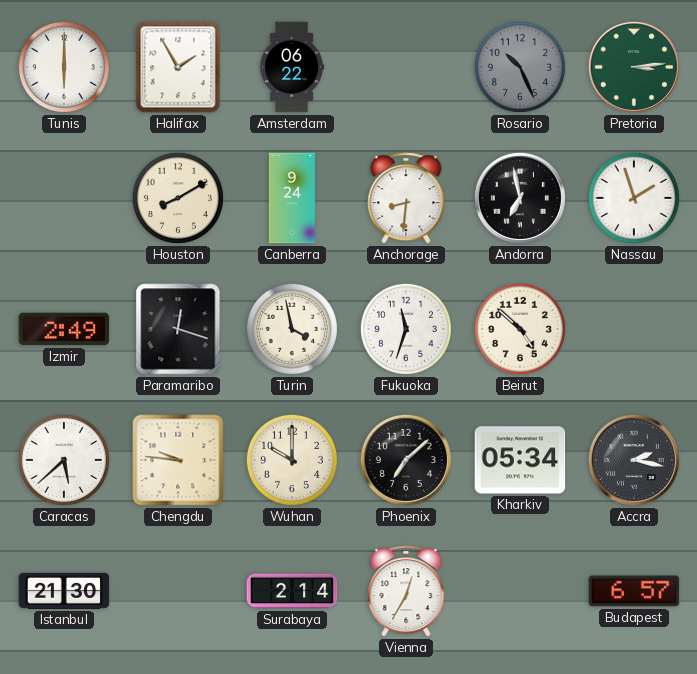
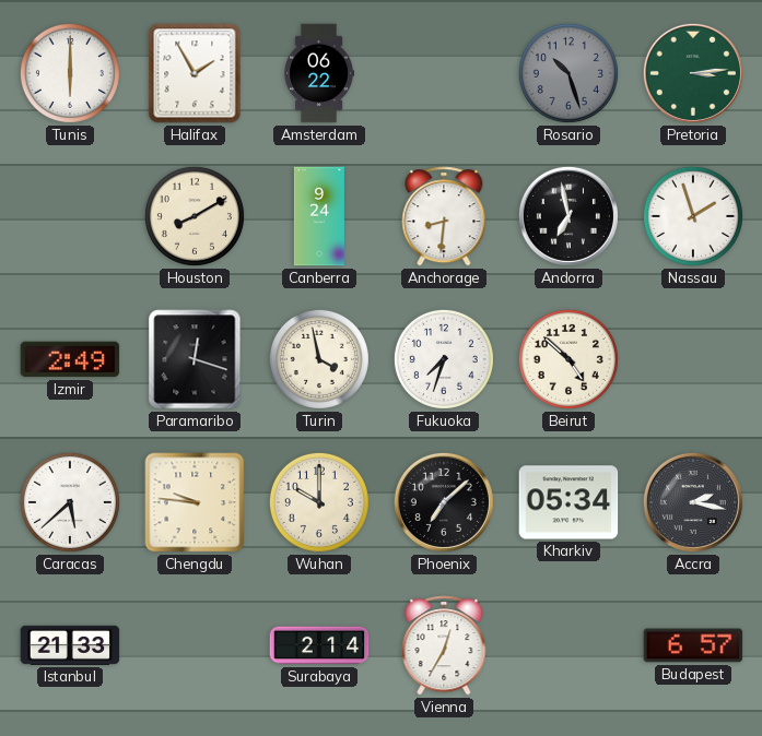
Rosario: 10:26 -> 10:27 (568, 73)
Fukuoka: 11:33 -> 7:33 (444, 359)
Istanbul: 21:30 -> 21:33 (70, 645)
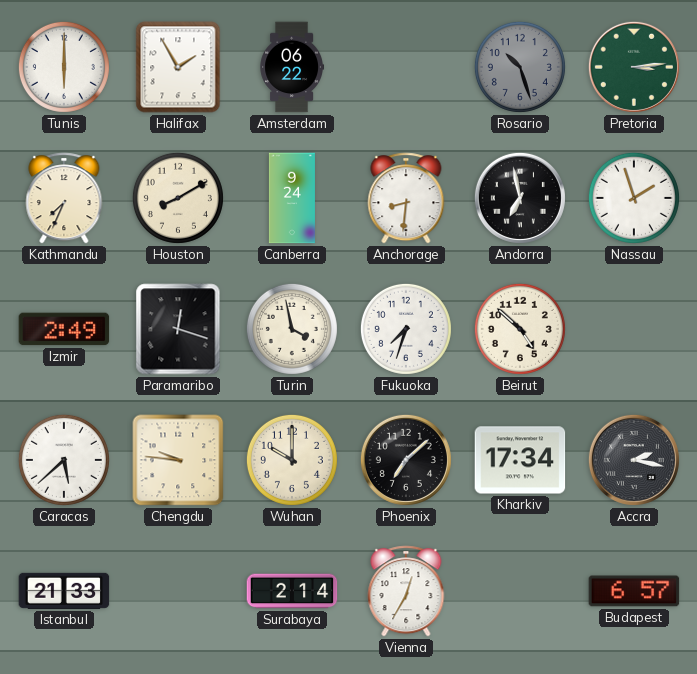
Kathmandu: none -> 7:34 (64, 198)
Kharkiv: 05:34 -> 17:34 (520, 460)
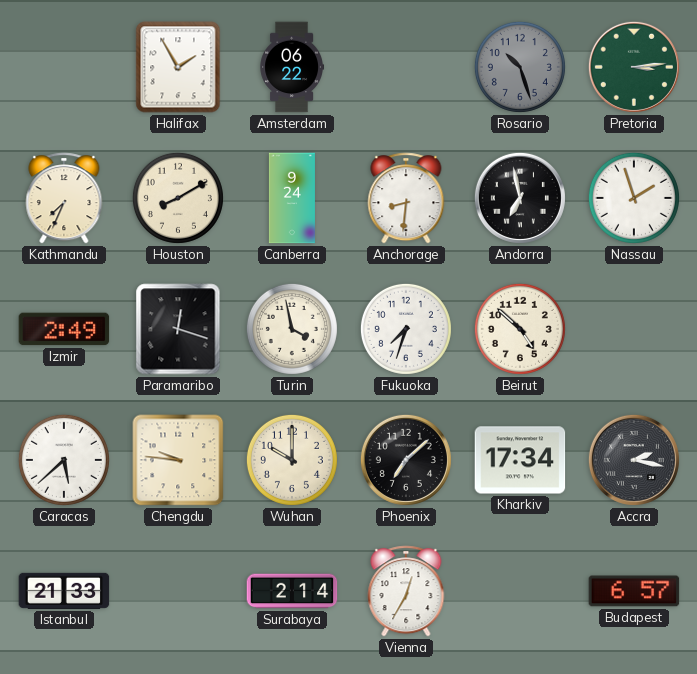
Tunis: 6:00 -> none (64, 67)
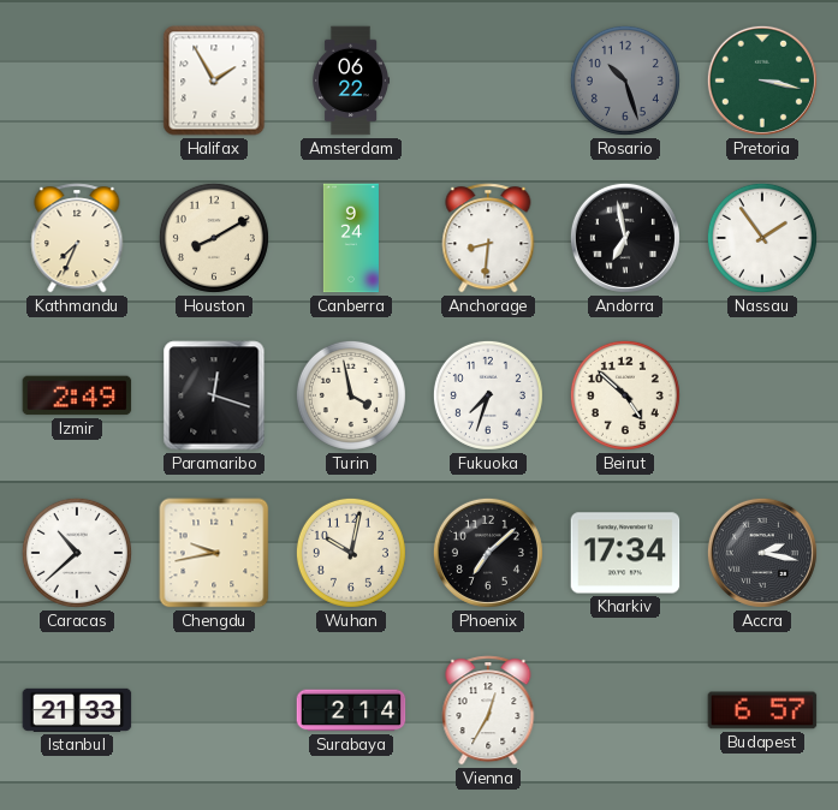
Pretoria: 3:14 -> 3:17 (762, 81)
Nassau: 1:57 -> 1:54 (762, 238)
Caracas: 5:38 -> 10:38 (77, 553)
Chengdu: 9:46 -> 9:43 (214, 553)
Wuhan: 10:00 -> 10:02 (351, 553)
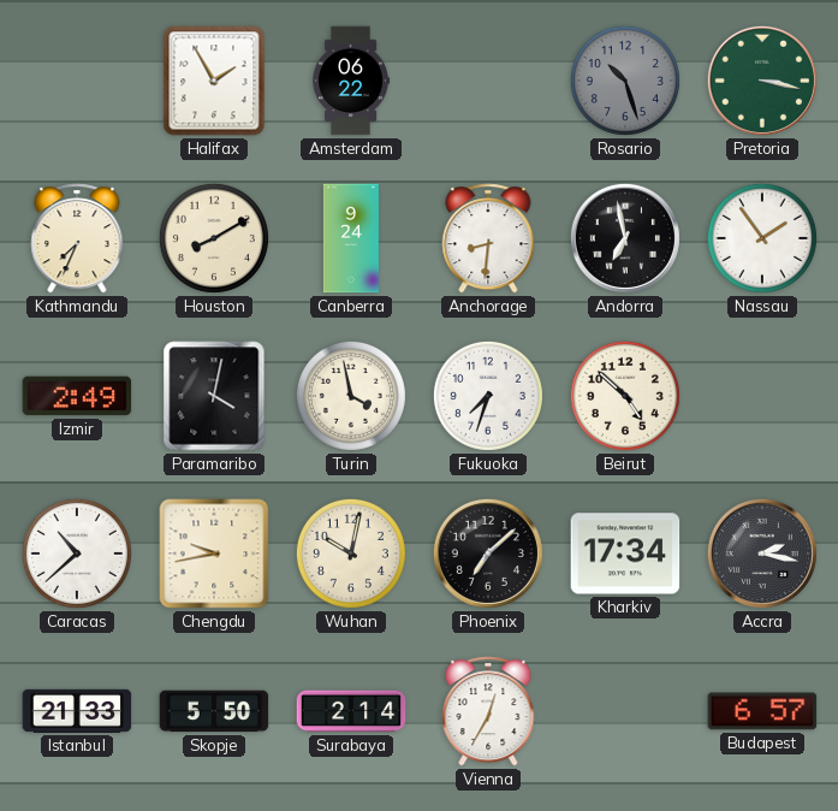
Paramaribo: 12:18 -> 4:02 (214, 396)
Skopje: none -> 5:50 (214, 711)
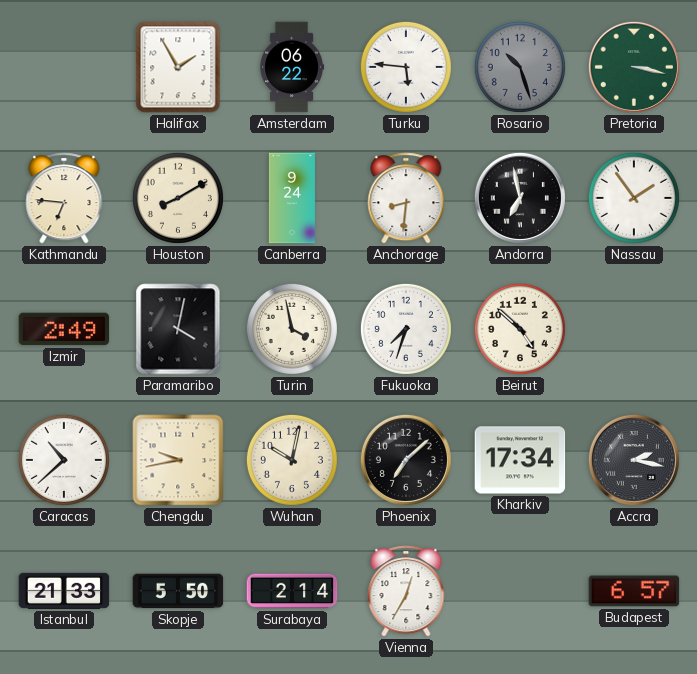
Turku: none -> 5:46 (406, 67)
Kathmandu: 7:34 -> 6:46 (64, 198)
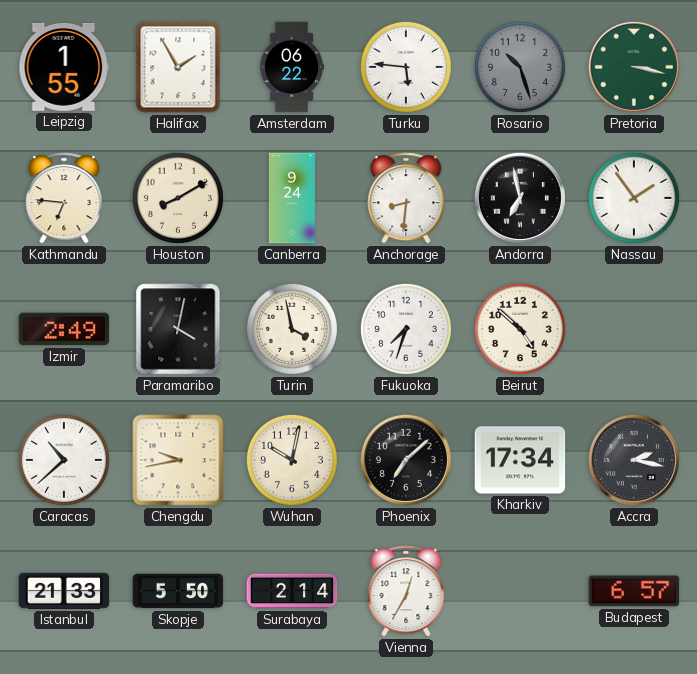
Leipzig: none -> 1:55 (64, 67)
